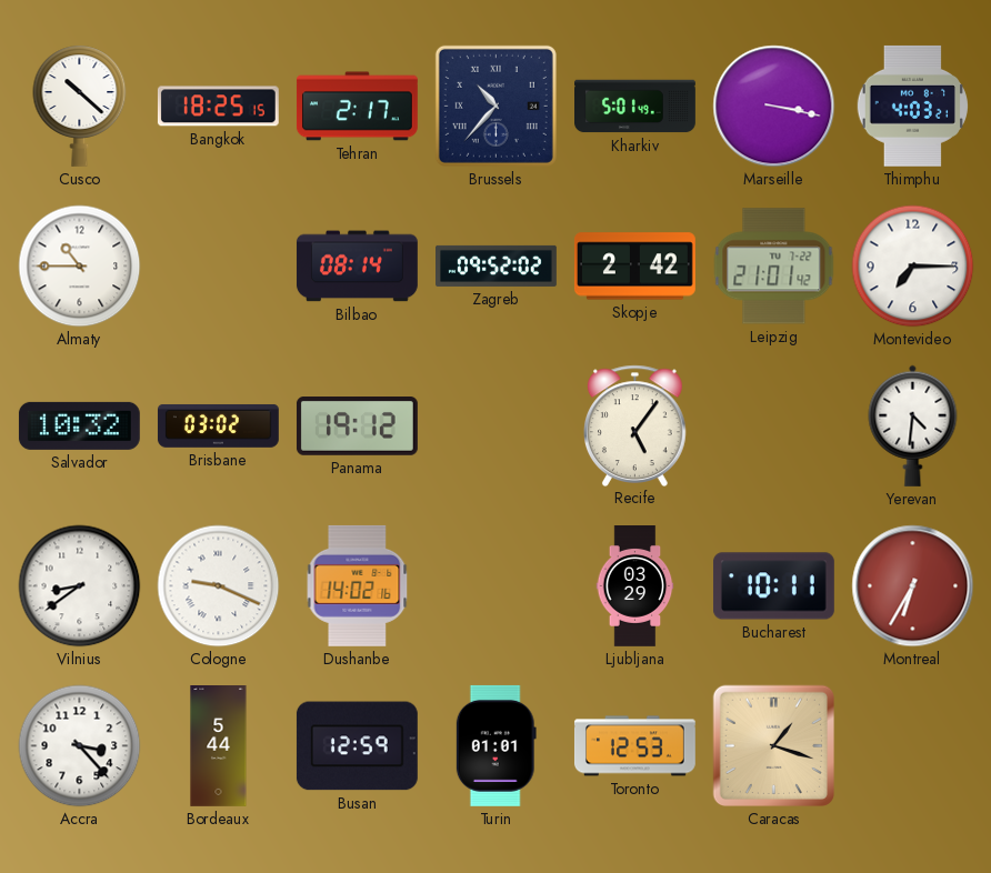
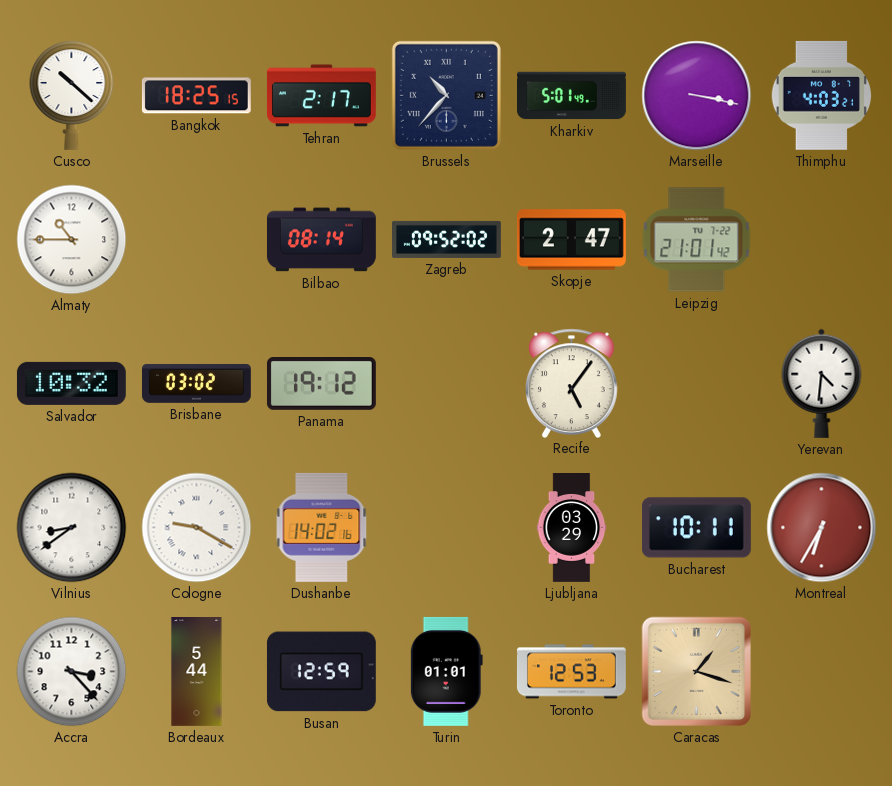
Skopje: 2:42 -> 2:47 (571, 240)
Montevideo: 7:15 -> none (913, 267)
Cologne: 9:19 -> 9:20 (197, 528)
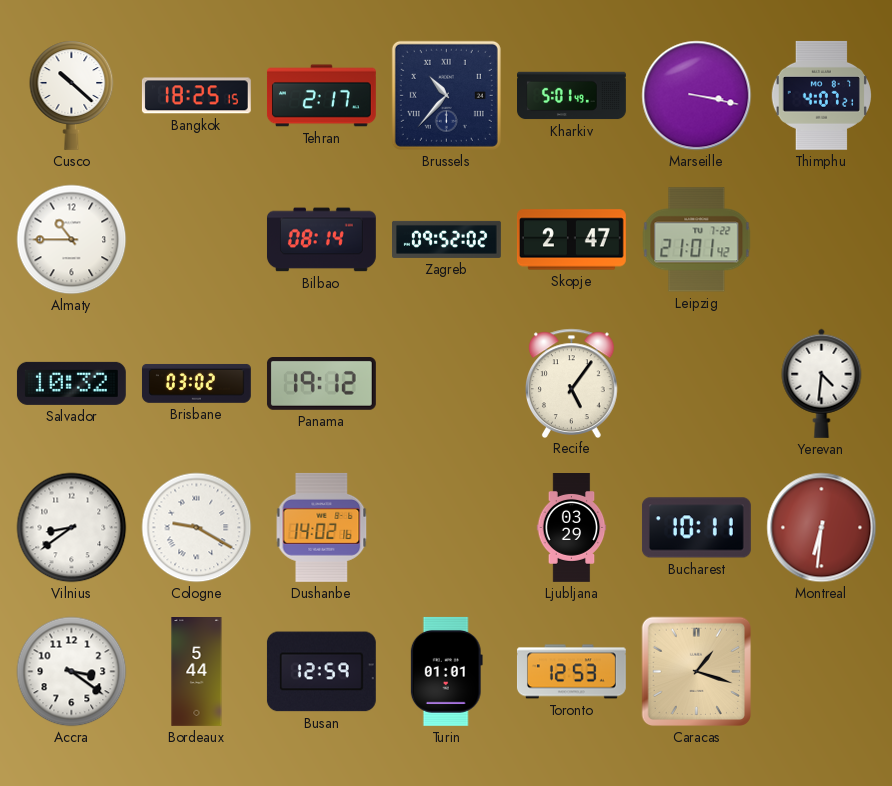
Thimphu: 4:03 -> 4:07 (821, 95)
Montreal: 6:35 -> 6:31 (822, 528)
Accra: 3:23 -> 3:21 (72, 672)
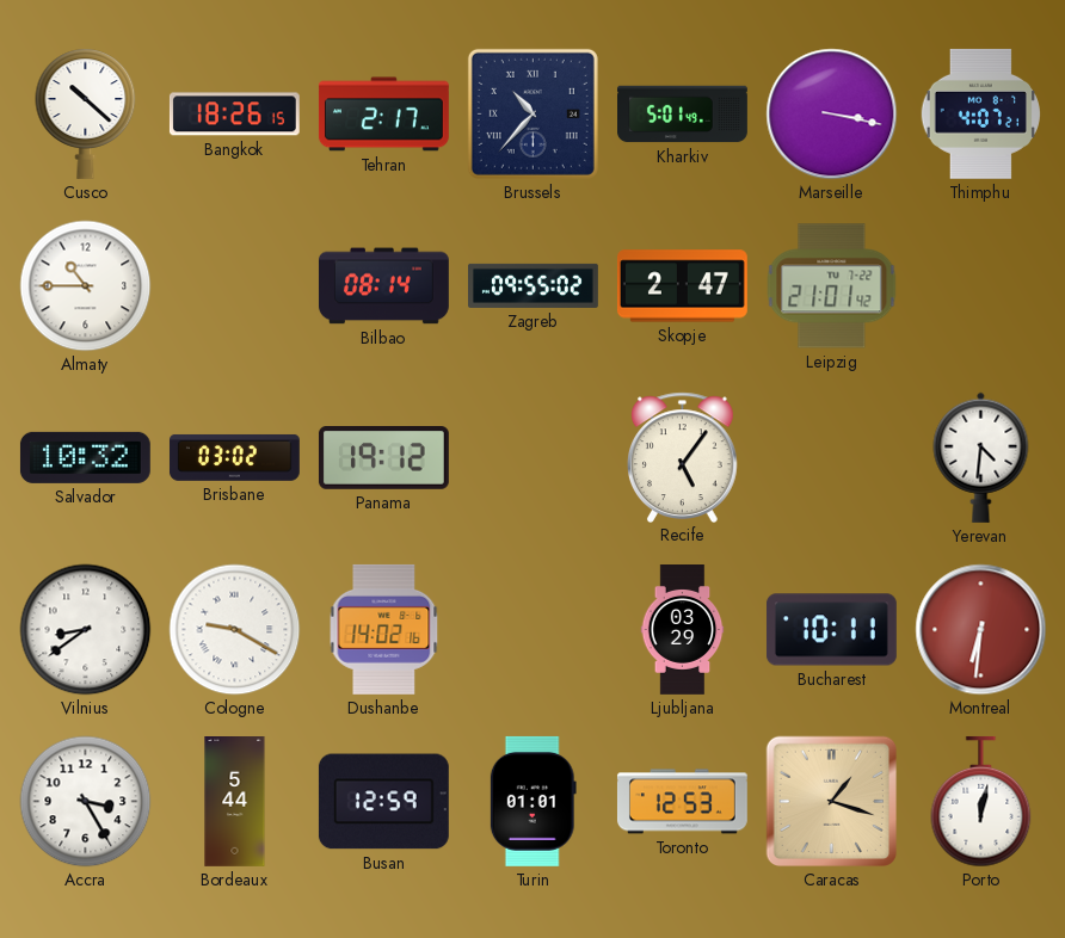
Bangkok: 18:25 -> 18:26 (234, 115)
Zagreb: 09:52 -> 09:55 (534, 285)
Accra: 3:21 -> 3:25 (86, 802)
Porto: none -> 12:02 (981, 802)
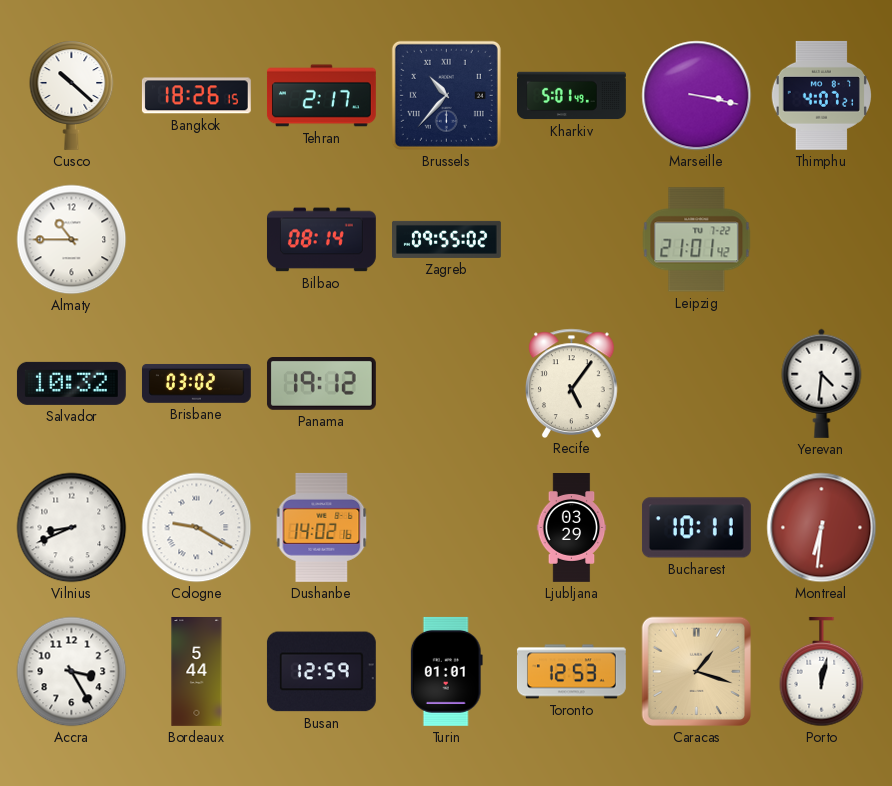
Skopje: 2:47 -> none (682, 286)
Vilnius: 8:39 -> 8:41 (72, 528)
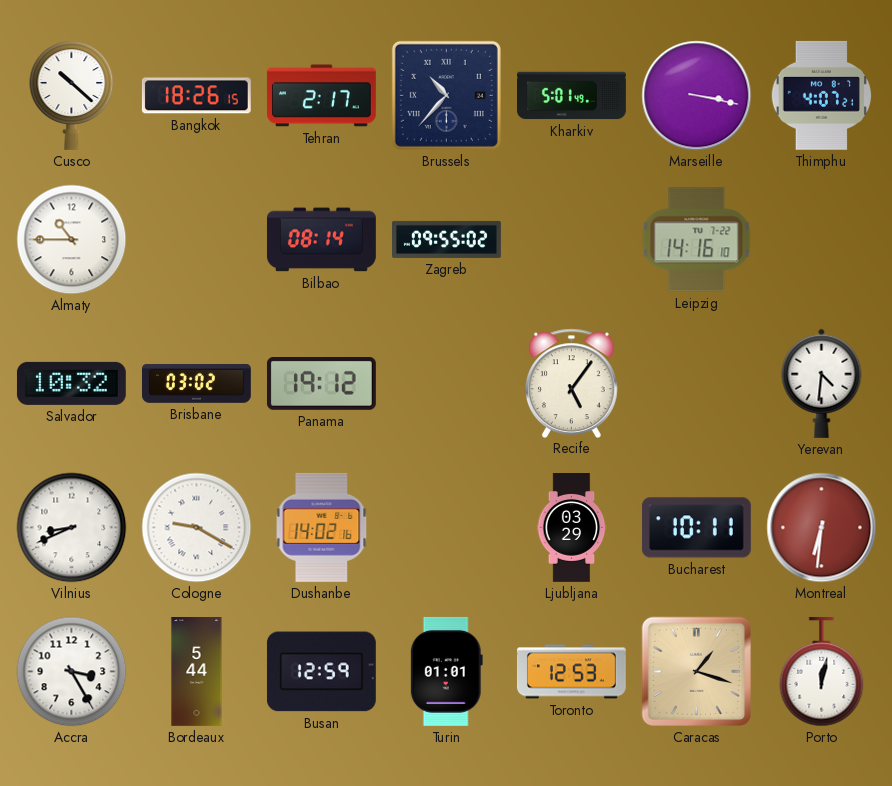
Leipzig: 21:01 -> 14:16 (697, 240)
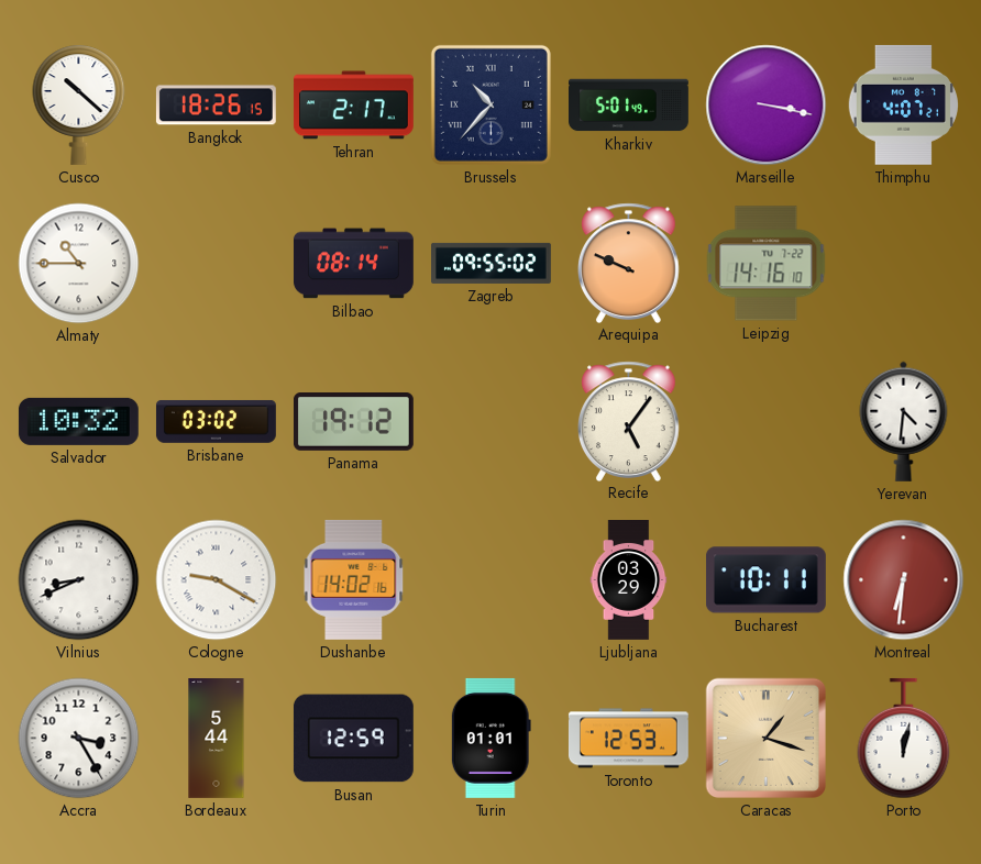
Arequipa: none -> 9:49 (629, 263)
